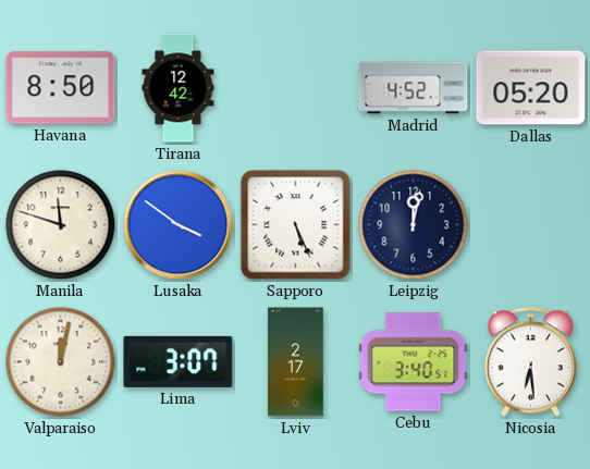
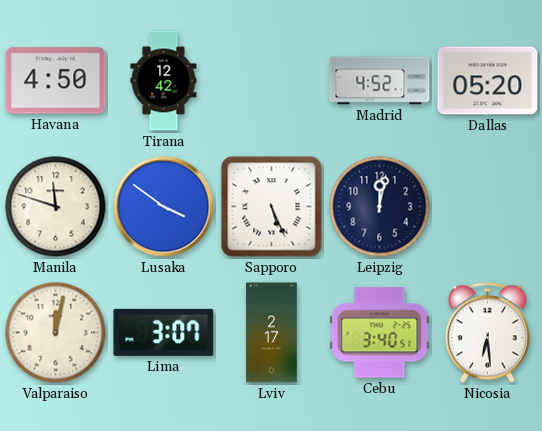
Havana: 8:50 -> 4:50 (56, 81)
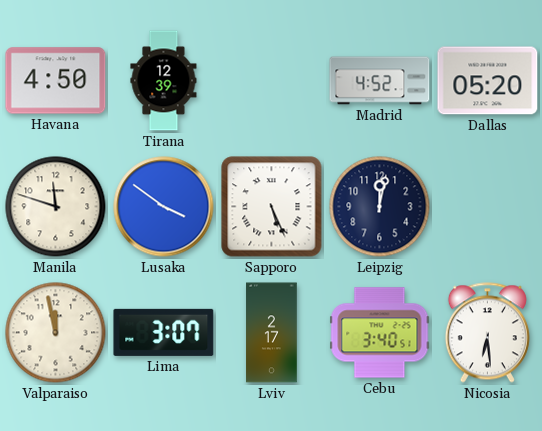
Tirana: 12:42 -> 12:39 (164, 81)
Valparaiso: 12:02 -> 11:58 (56, 333)
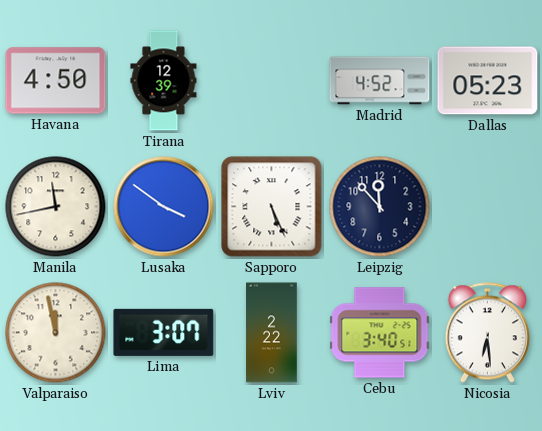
Dallas: 05:20 -> 05:23 (488, 81)
Manila: 11:48 -> 11:43 (56, 207)
Leipzig: 12:02 -> 11:53 (380, 207)
Lviv: 2:17 -> 2:22 (272, 333)
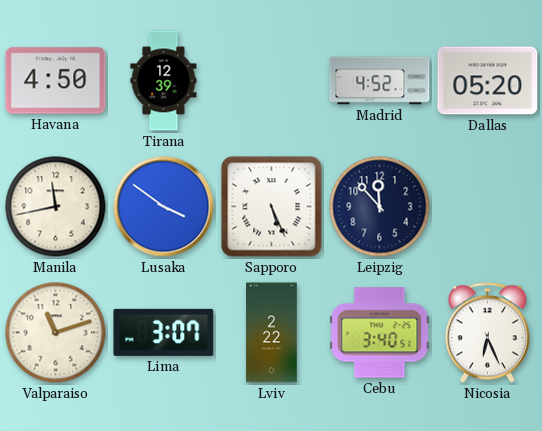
Dallas: 05:23 -> 05:20 (488, 81)
Valparaiso: 11:58 -> 11:12 (56, 333)
Nicosia: 6:29 -> 6:26 (487, 333)
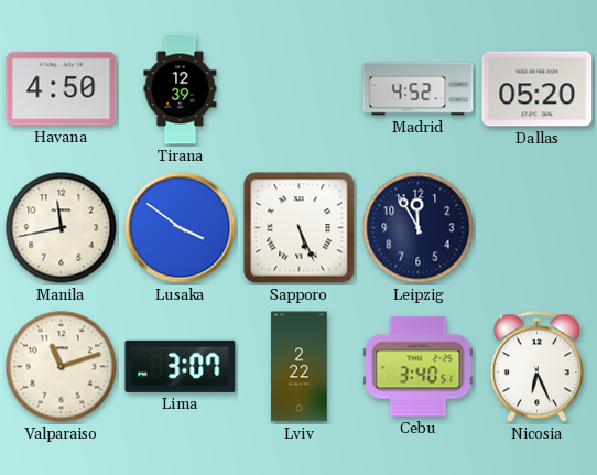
Leipzig: 11:53 -> 11:55 (419, 228)
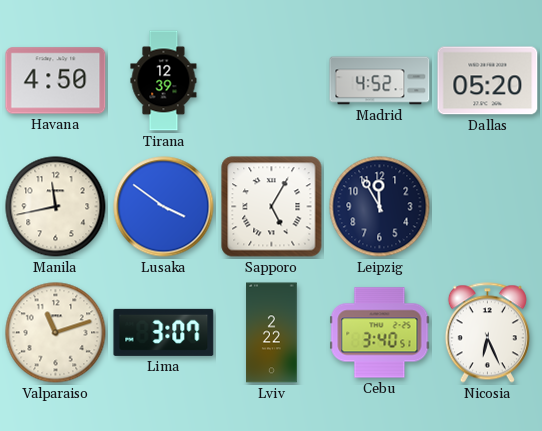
Sapporo: 5:26 -> 5:05 (272, 207)
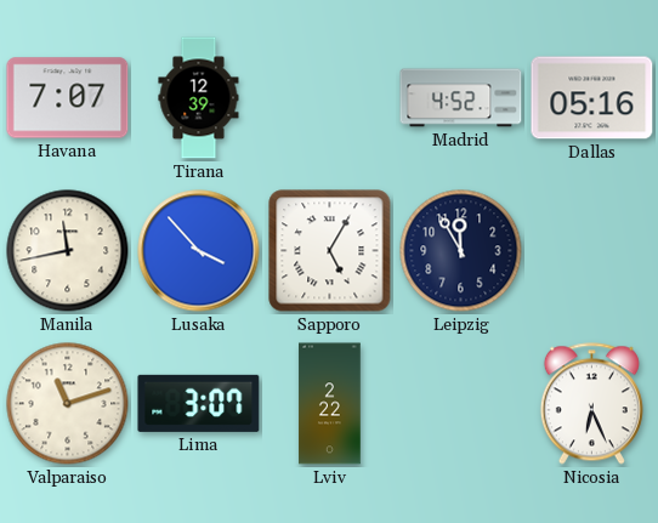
Havana: 4:50 -> 7:07 (68, 98)
Dallas: 05:20 -> 05:16 (592, 98)
Lusaka: 3:51 -> 3:53 (199, 251)
Cebu: 3:40 -> none (380, 333)
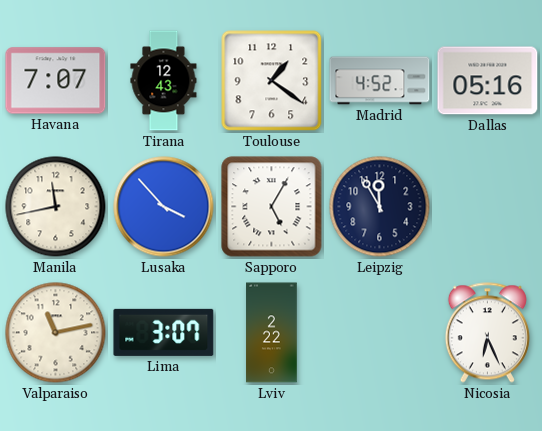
Tirana: 12:39 -> 12:43 (164, 81)
Toulouse: none -> 1:21 (272, 81)
Valparaiso: 11:12 -> 11:13 (56, 333)
